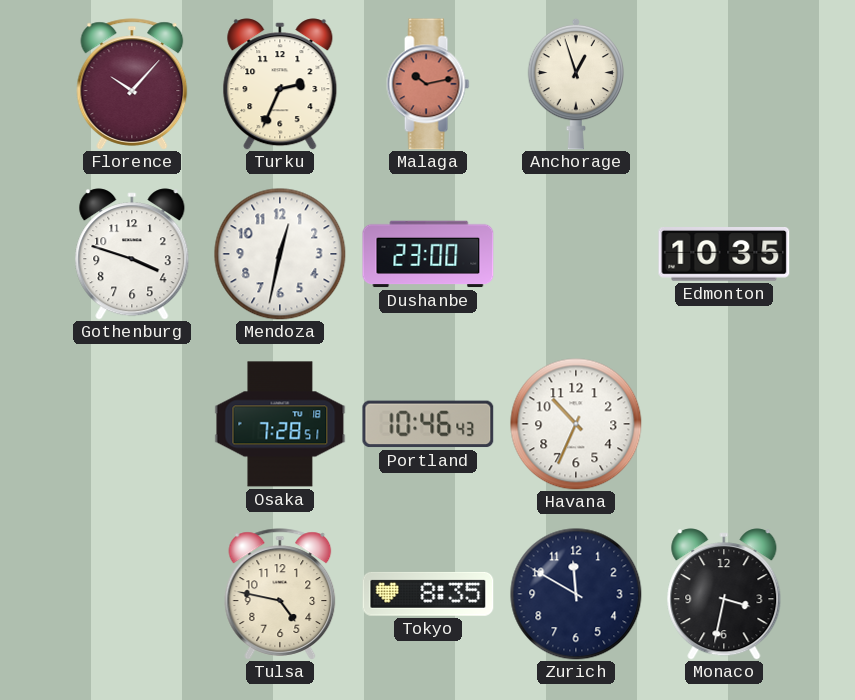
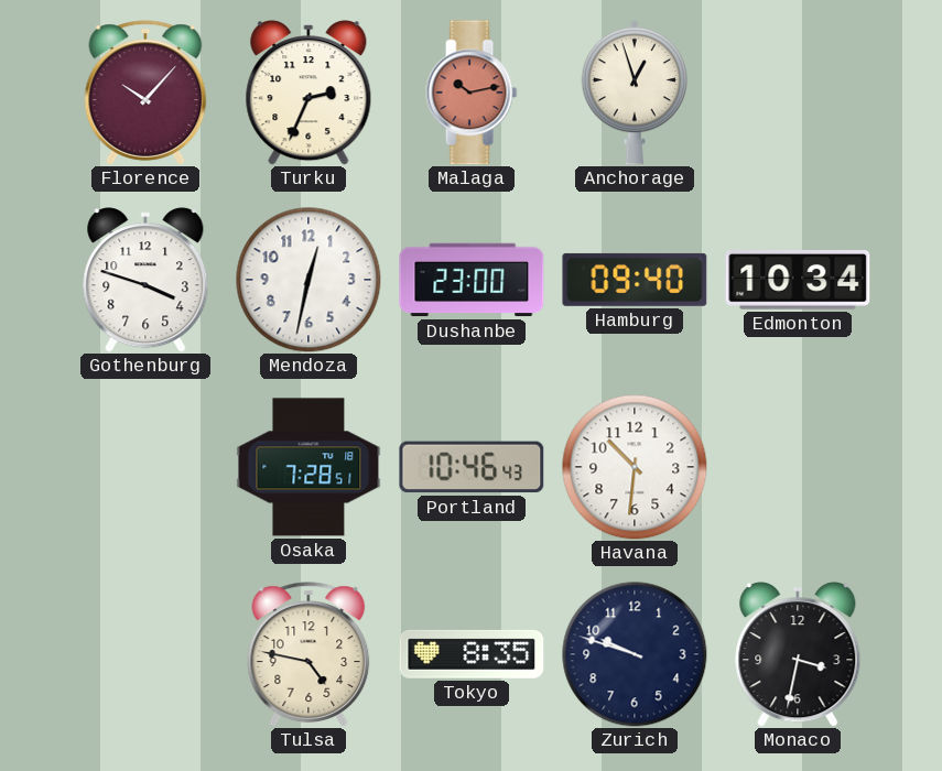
Hamburg: none -> 09:40 (635, 280)
Edmonton: 10:35 -> 10:34 (798, 281)
Havana: 10:34 -> 10:31 (635, 467)
Zurich: 11:50 -> 9:48 (635, 654)
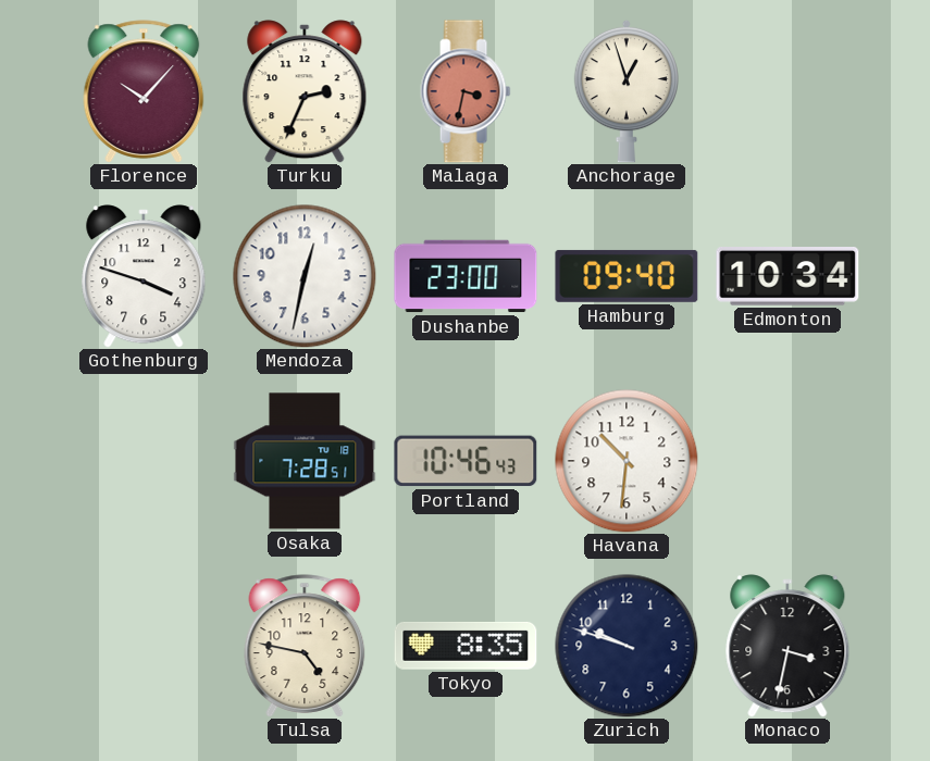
Malaga: 10:13 -> 3:32 (466, 91)
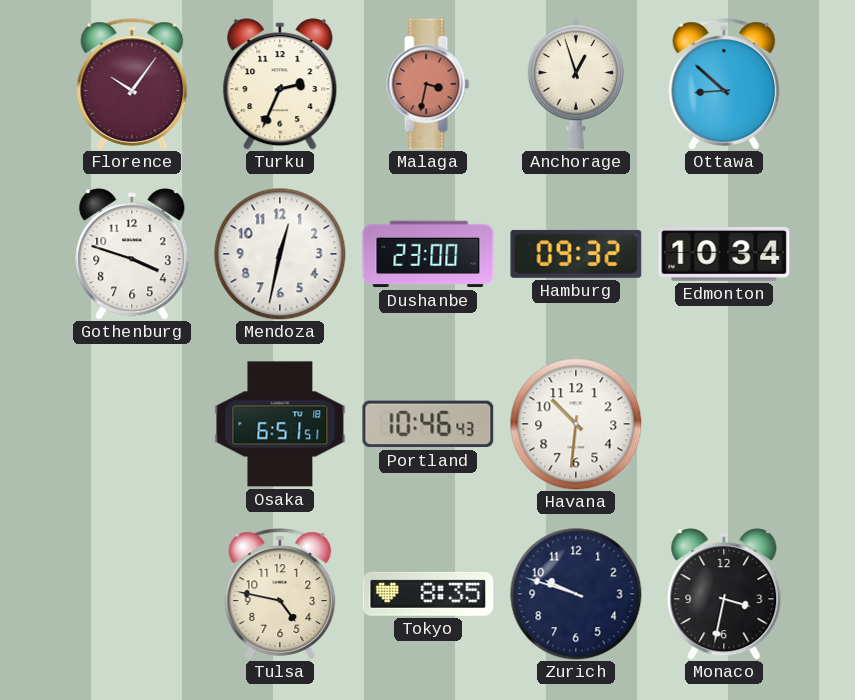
Florence: 10:07 -> 10:06 (132, 84)
Ottawa: none -> 8:52 (724, 84)
Hamburg: 09:40 -> 09:32 (576, 254)
Osaka: 7:28 -> 6:51 (280, 424)
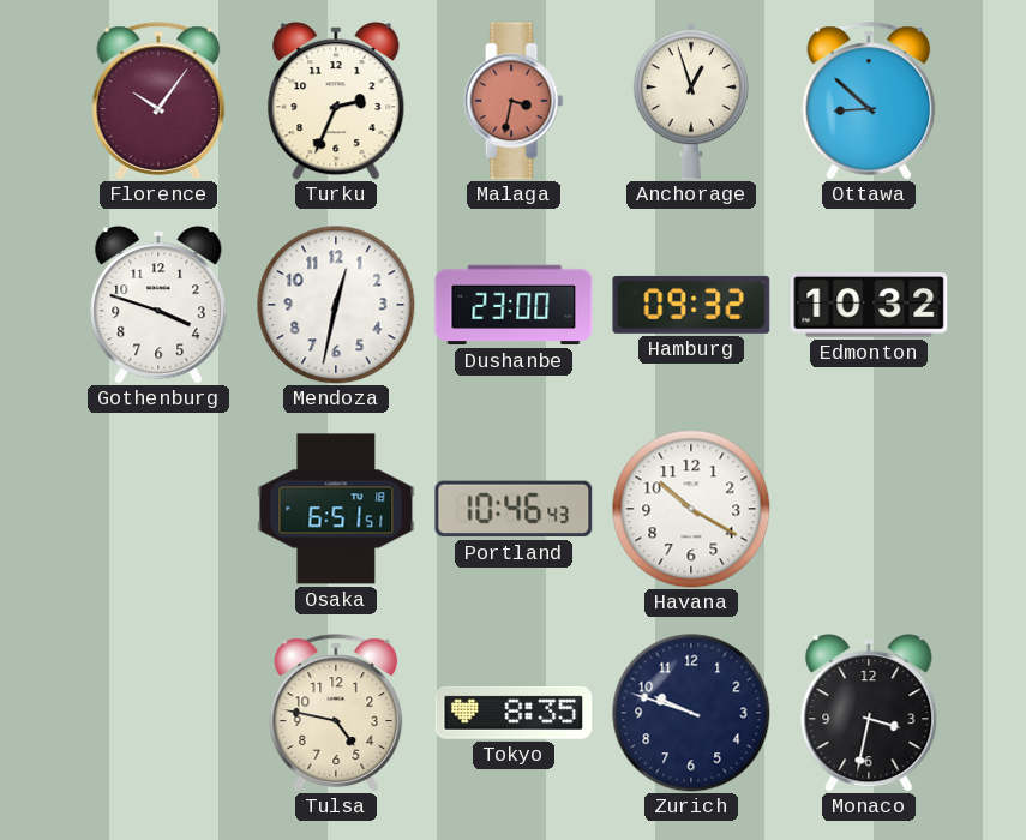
Edmonton: 10:34 -> 10:32 (869, 306)
Havana: 10:31 -> 10:20 (691, 509)
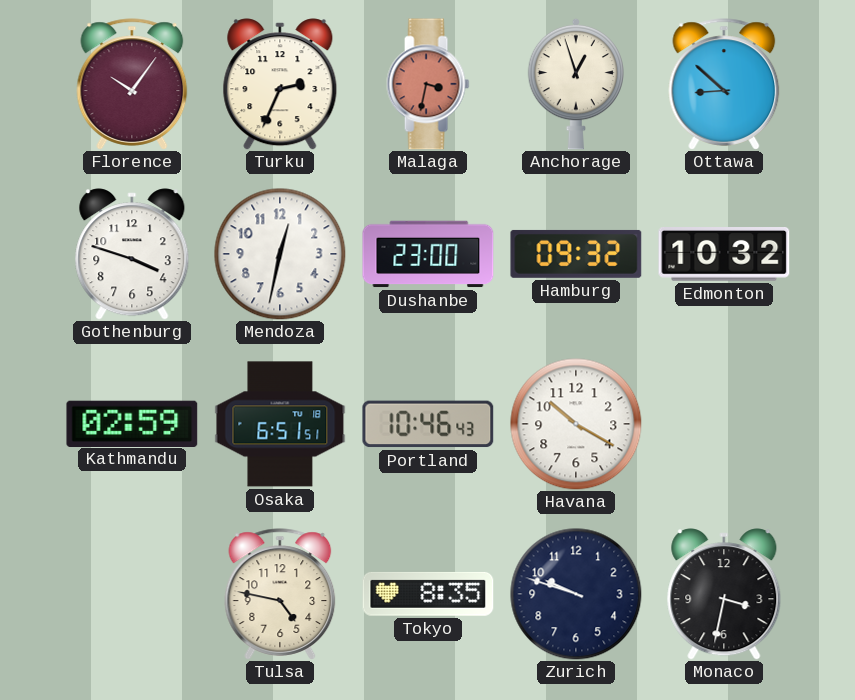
Kathmandu: none -> 02:59 (132, 423)
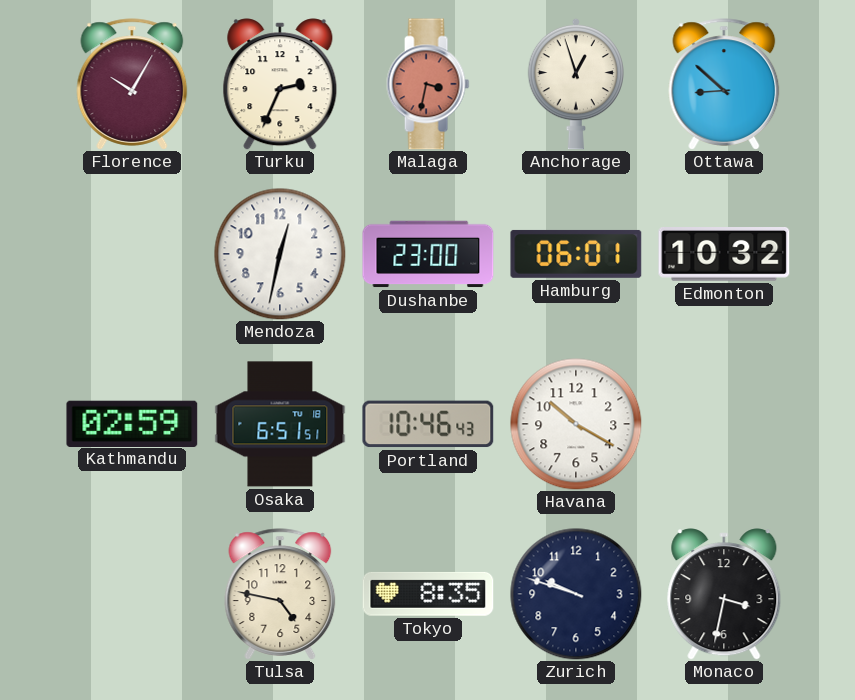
Florence: 10:06 -> 10:05 (132, 84)
Gothenburg: 3:48 -> none (132, 254)
Hamburg: 09:32 -> 06:01 (576, 254)
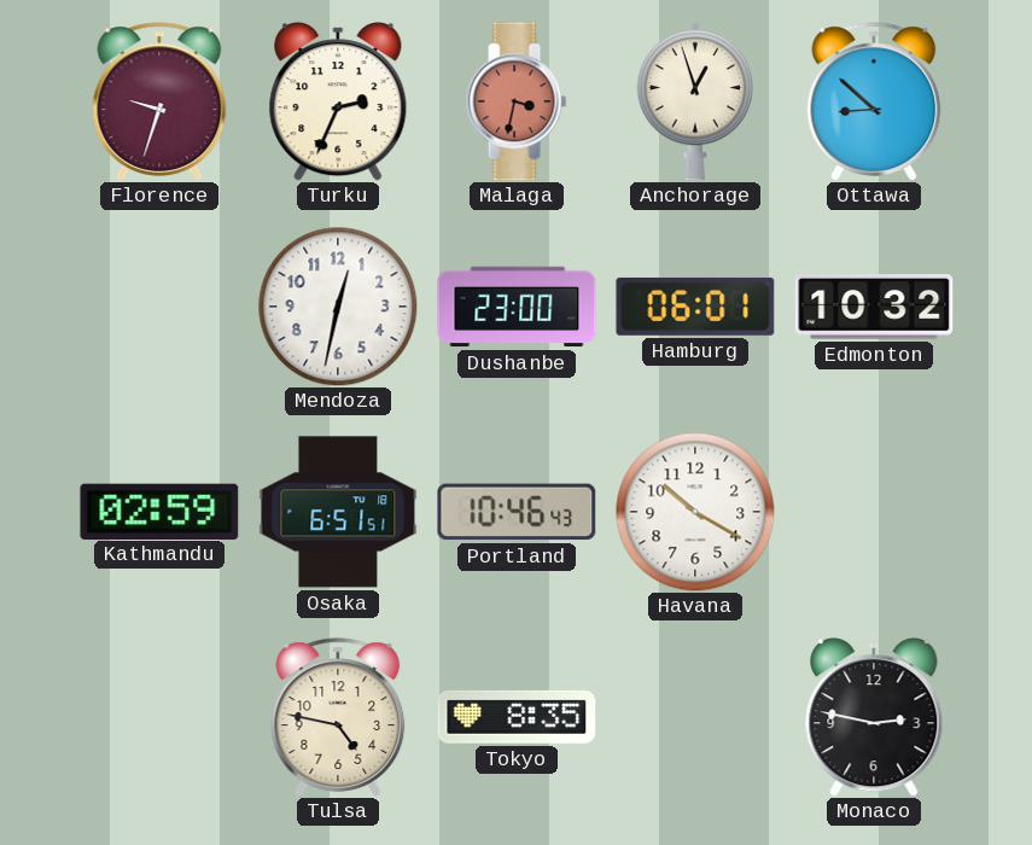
Florence: 10:05 -> 9:33 (159, 101)
Zurich: 9:48 -> none (576, 594)
Monaco: 3:32 -> 2:47 (874, 717)
